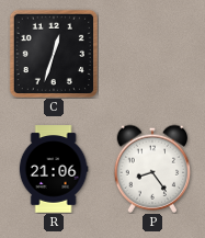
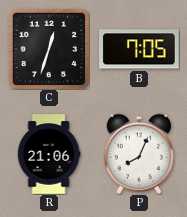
B: none -> 7:05 (139, 49)
P: 8:24 -> 8:04 (139, 154)
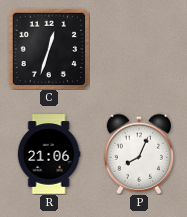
B: 7:05 -> none (139, 49)
